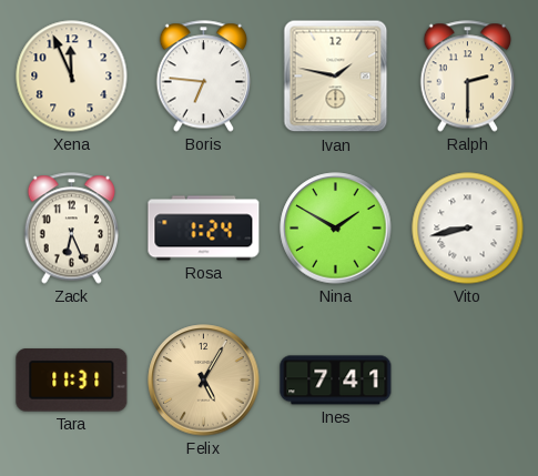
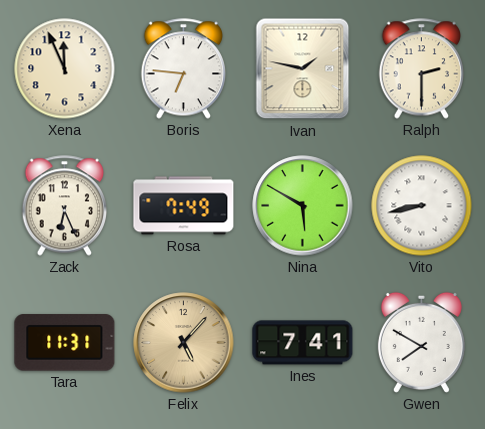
Rosa: 1:24 -> 7:49 (184, 206)
Nina: 1:50 -> 5:50 (303, 206)
Felix: 5:05 -> 5:07 (184, 343)
Gwen: none -> 7:50 (421, 342)
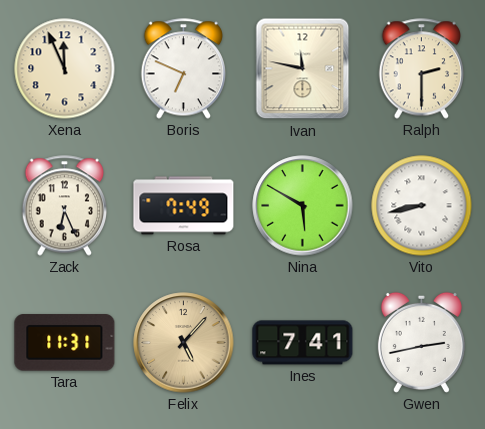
Boris: 6:46 -> 6:49 (184, 69)
Ivan: 1:47 -> 11:47 (303, 69)
Gwen: 7:50 -> 2:43 (421, 342)
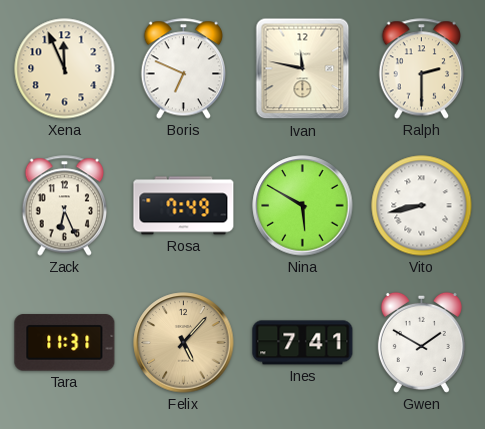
Gwen: 2:43 -> 1:50 (421, 342)
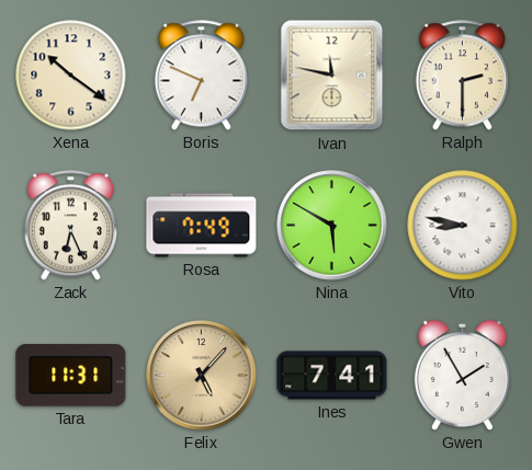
Xena: 11:56 -> 10:21 (71, 76)
Vito: 8:43 -> 8:47 (463, 226)
Gwen: 1:50 -> 1:55 (462, 375)
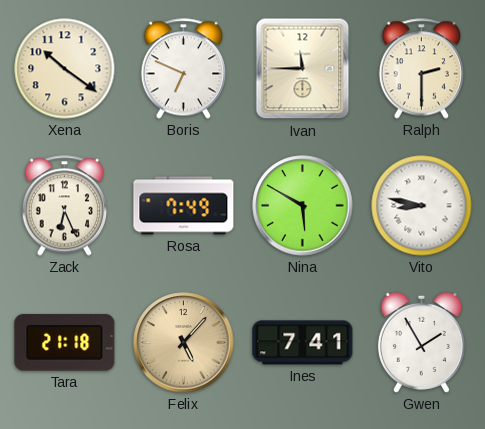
Ivan: 11:47 -> 11:45 (303, 69)
Tara: 11:31 -> 21:18 (65, 343)
